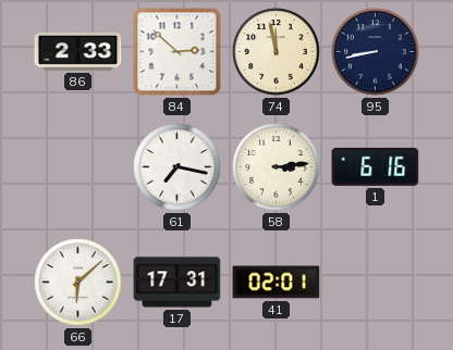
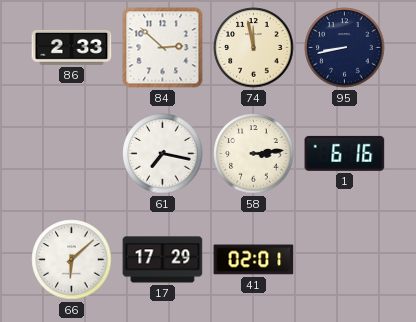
17: 17:31 -> 17:29 (163, 260)
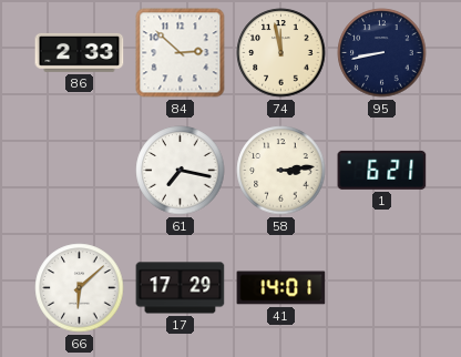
1: 6:16 -> 6:21 (382, 170)
41: 02:01 -> 14:01 (281, 288)
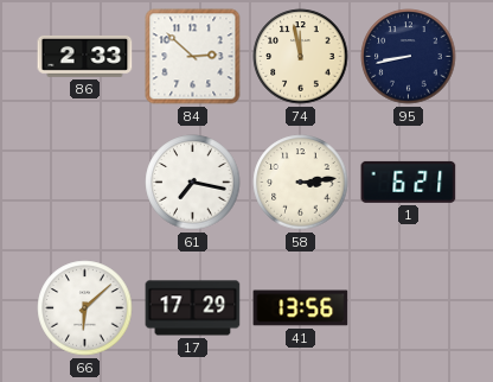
41: 14:01 -> 13:56 (301, 308)
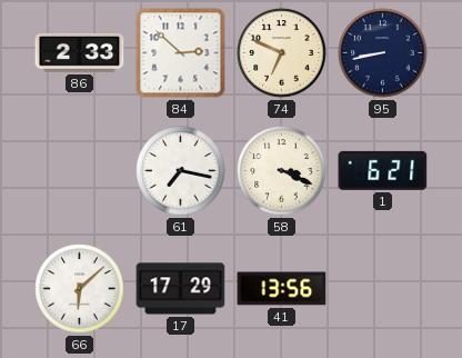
74: 11:58 -> 6:49 (282, 53)
58: 3:14 -> 3:19 (282, 171)
